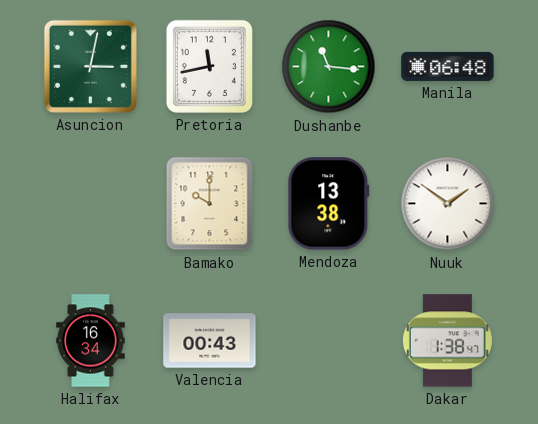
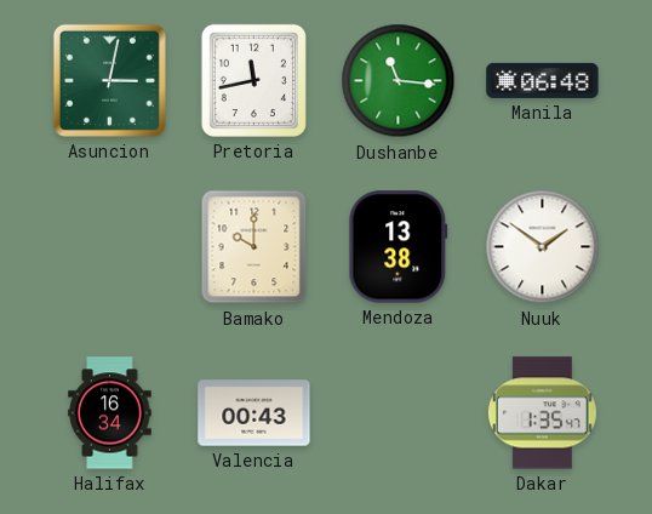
Dakar: 1:38 -> 1:35 (542, 413)
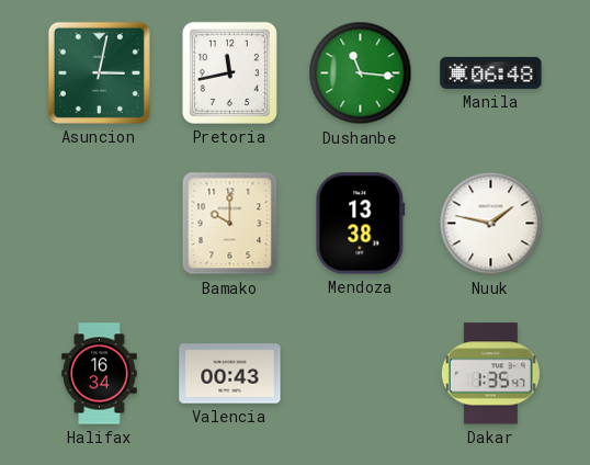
Nuuk: 1:51 -> 1:47 (491, 224)
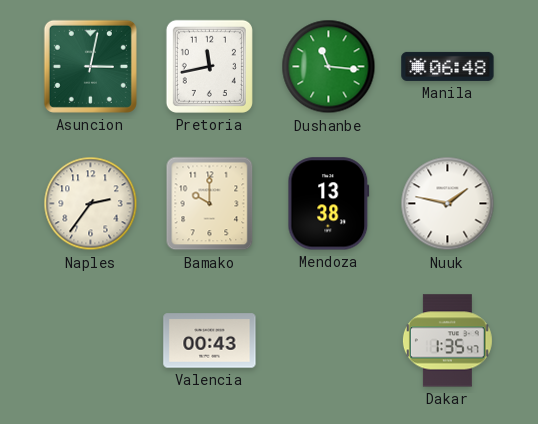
Naples: none -> 2:36 (91, 204)
Halifax: 16:34 -> none (100, 374)
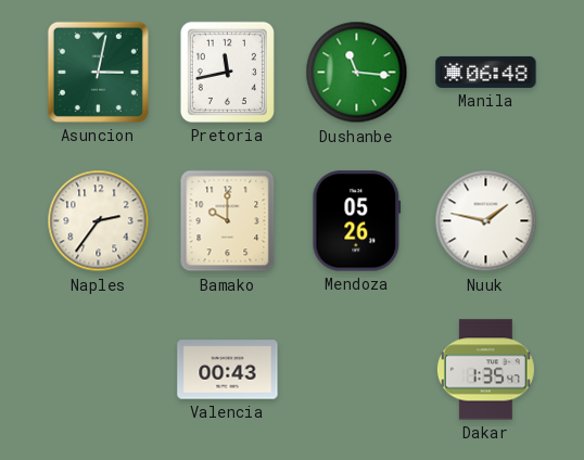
Mendoza: 13:38 -> 05:26 (357, 221)
